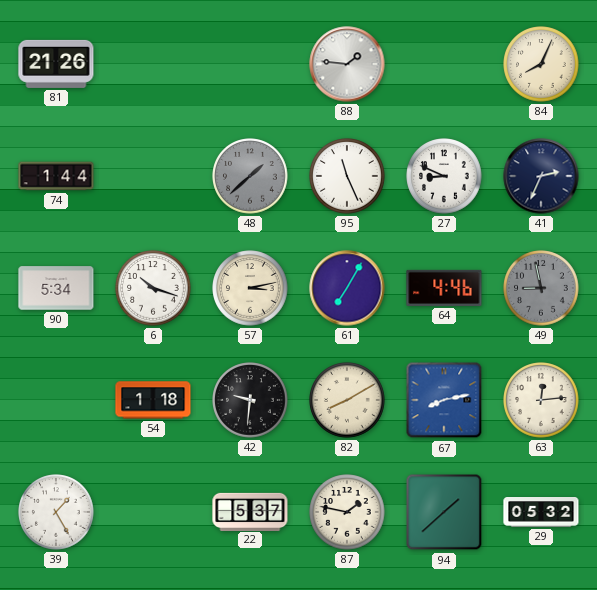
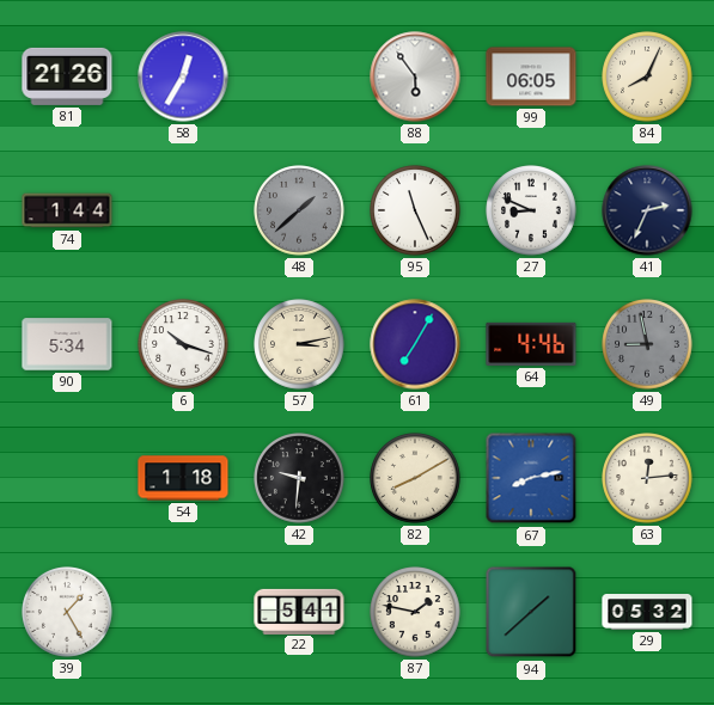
58: none -> 12:35 (183, 76)
88: 1:46 -> 5:54 (415, 76)
99: none -> 06:05 (531, 76)
22: 5:37 -> 5:41 (299, 611)
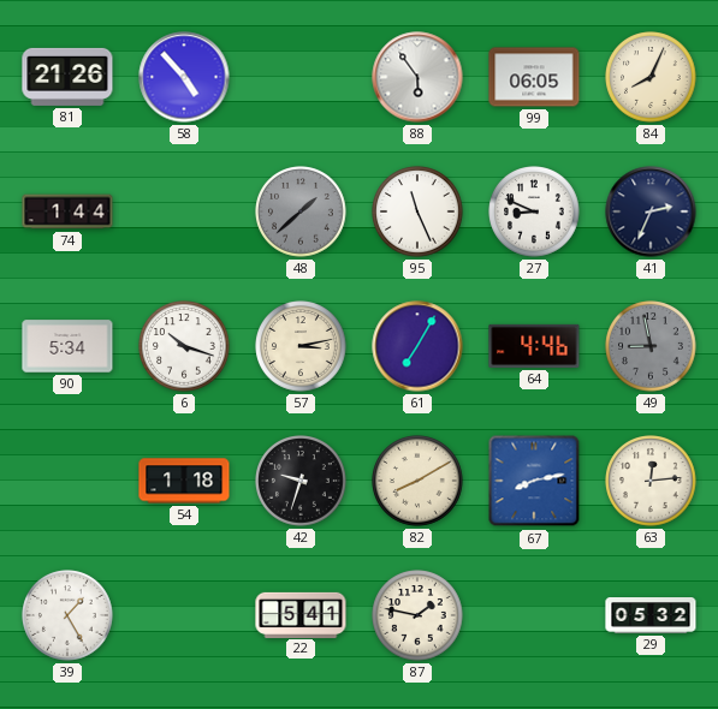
58: 12:35 -> 4:53 (184, 77)
42: 9:31 -> 9:33 (301, 481)
94: 1:38 -> none (531, 612)
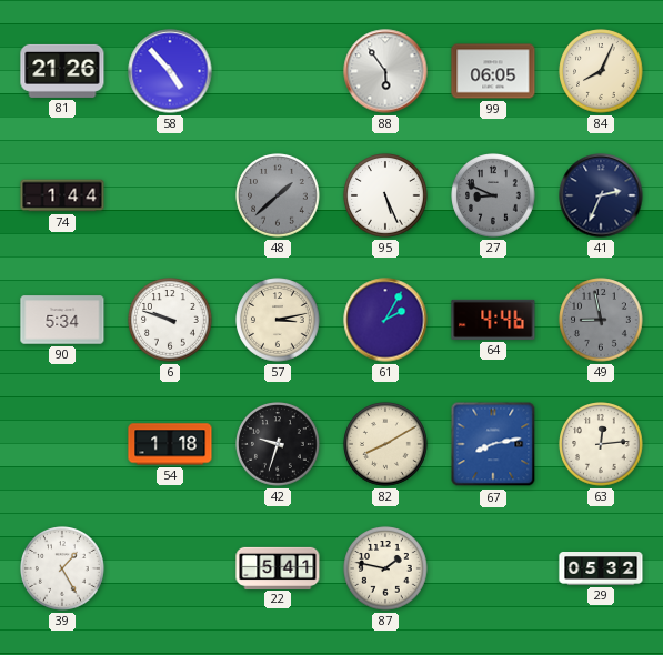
95: 11:26 -> 5:26 (385, 195)
27 dial: white -> grey (493, 195)
6: 10:18 -> 9:48 (170, 320)
61: 7:05 -> 2:05 (385, 320)
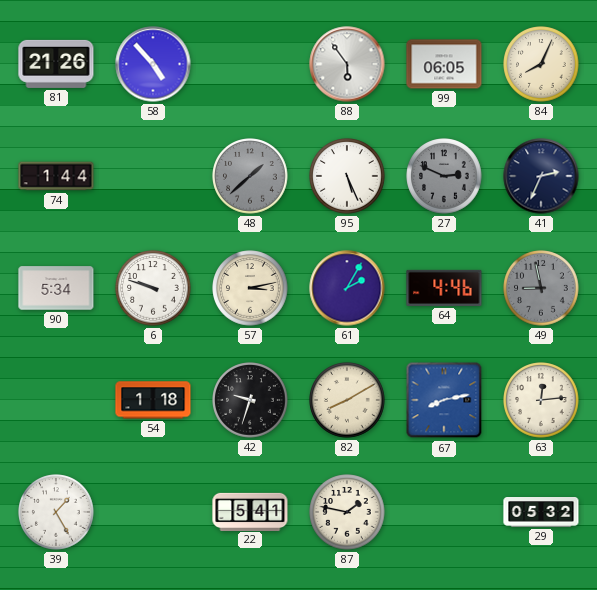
27: 8:49 -> 2:49 (444, 176)
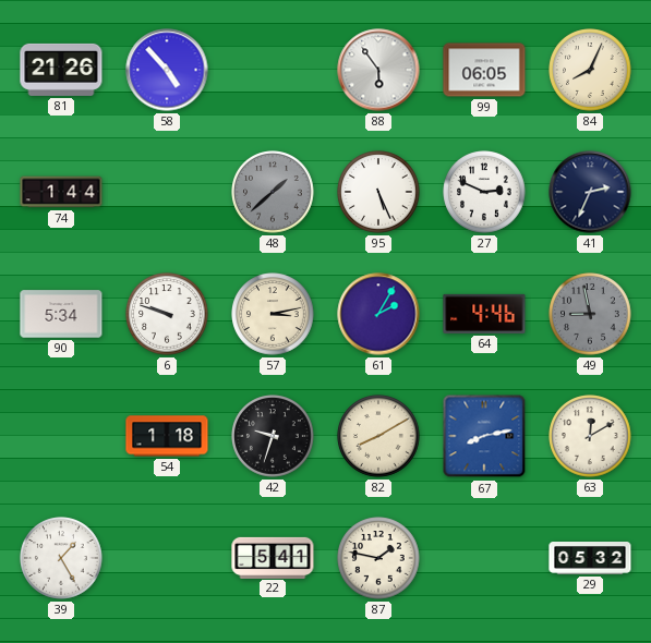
27 dial: grey -> white (484, 192)
63: 12:14 -> 12:10 (590, 436)
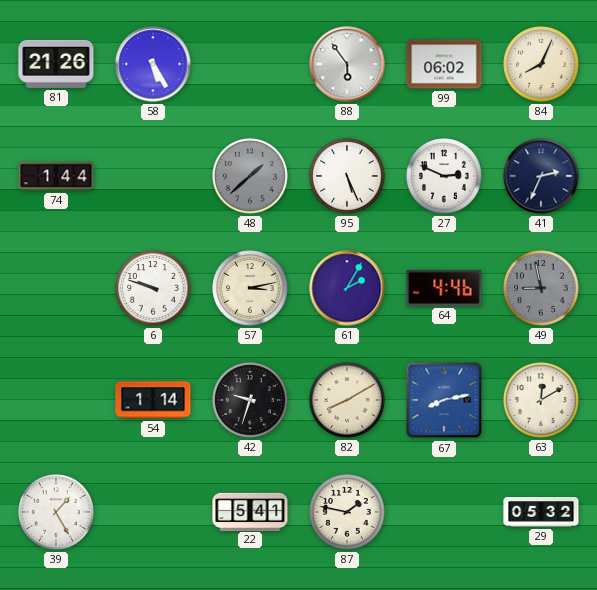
58: 4:53 -> 5:25 (153, 64)
99: 06:05 -> 06:02 (444, 64)
90: 5:34 -> none (61, 314)
54: 1:18 -> 1:14 (153, 400)
